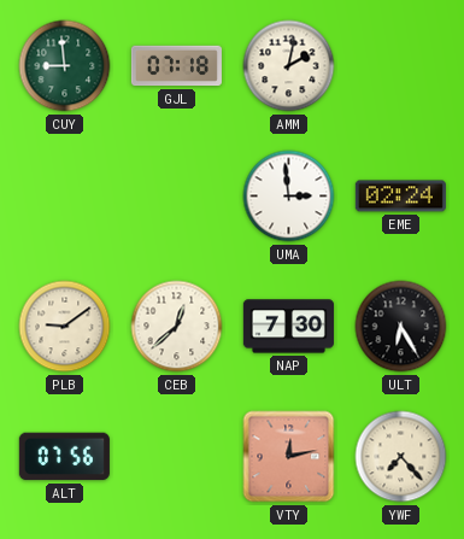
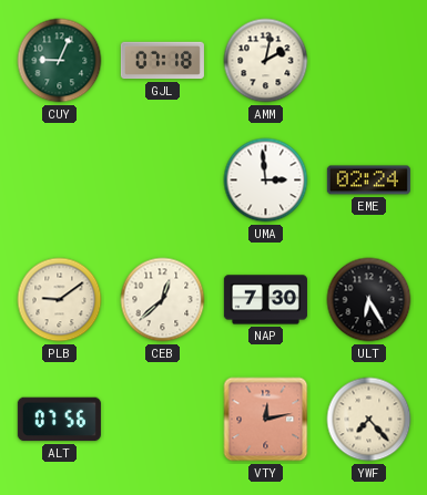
CUY: 8:59 -> 9:04 (60, 61)
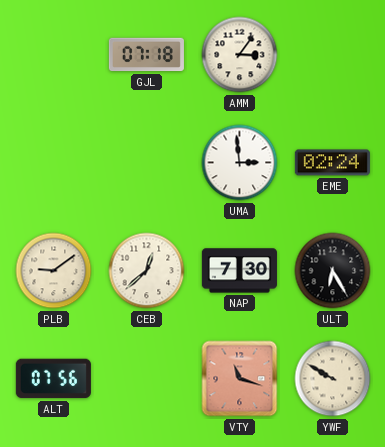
CUY: 9:04 -> none (60, 61)
AMM: 2:02 -> 3:06 (240, 55)
VTY: 12:13 -> 11:18 (240, 379)
YWF: 7:23 -> 9:50 (333, 379)
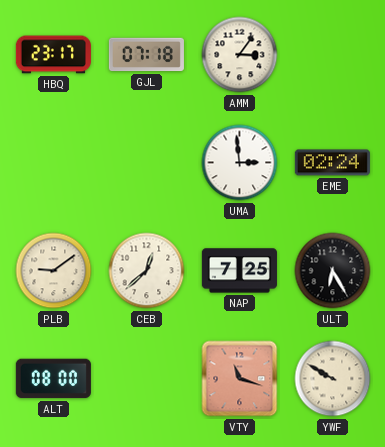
HBQ: none -> 23:17 (53, 55)
NAP: 7:30 -> 7:25 (239, 271)
ALT: 07:56 -> 08:00 (53, 379)
